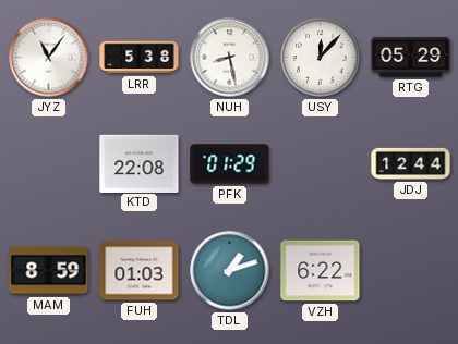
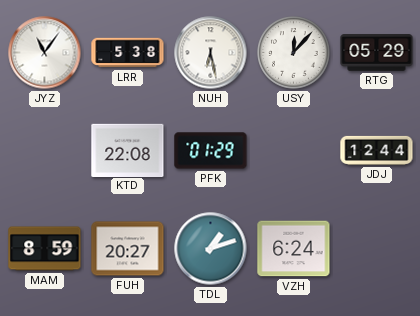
NUH: 8:28 -> 6:28 (211, 53)
FUH: 01:03 -> 20:27 (128, 249)
VZH: 6:22 -> 6:24 (294, 249)
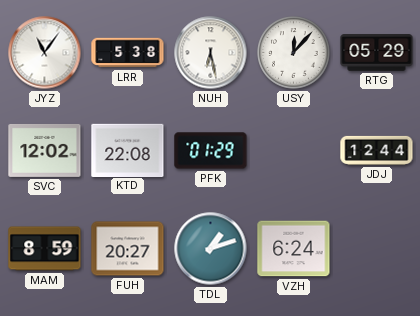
SVC: none -> 12:02 (45, 150)
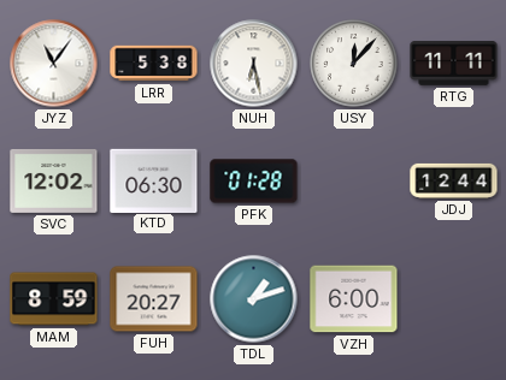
RTG: 05:29 -> 11:11 (454, 64)
KTD: 22:08 -> 06:30 (154, 180)
PFK: 01:29 -> 01:28 (254, 182)
VZH: 6:24 -> 6:00 (354, 299)
